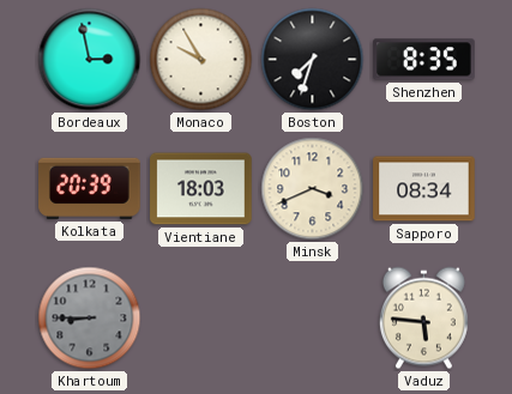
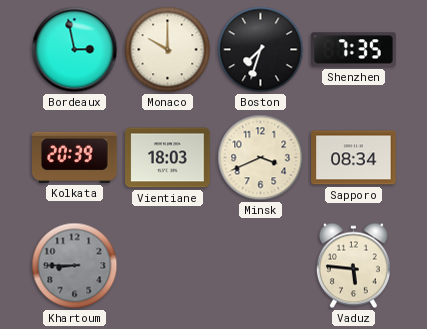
Monaco: 9:55 -> 10:00 (168, 50)
Shenzhen: 8:35 -> 7:35 (354, 50)
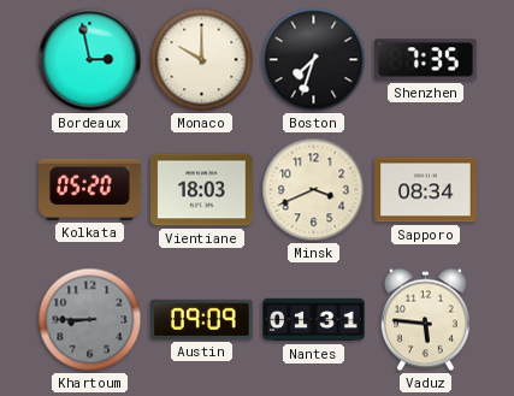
Kolkata: 20:39 -> 05:20 (90, 189)
Austin: none -> 09:09 (202, 319)
Nantes: none -> 01:31 (314, 320)
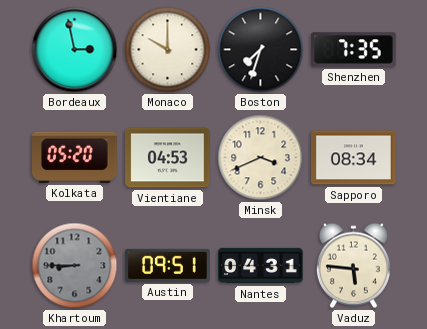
Vientiane: 18:03 -> 04:53 (168, 158)
Austin: 09:09 -> 09:51 (168, 265)
Nantes: 01:31 -> 04:31 (261, 266)
